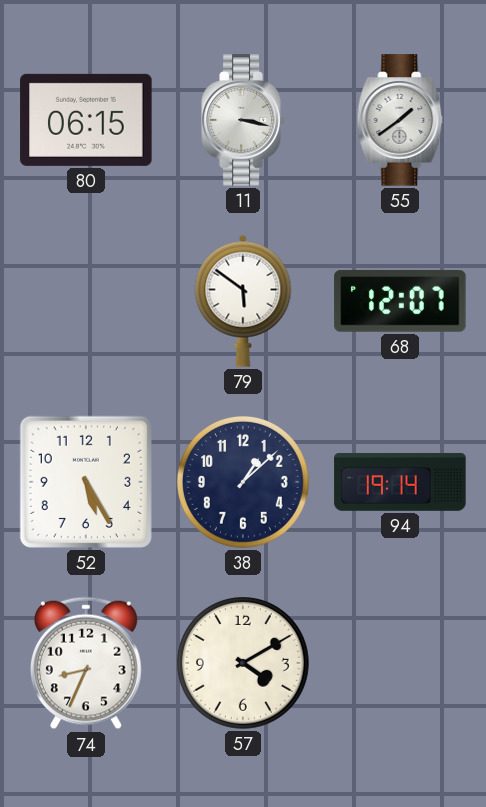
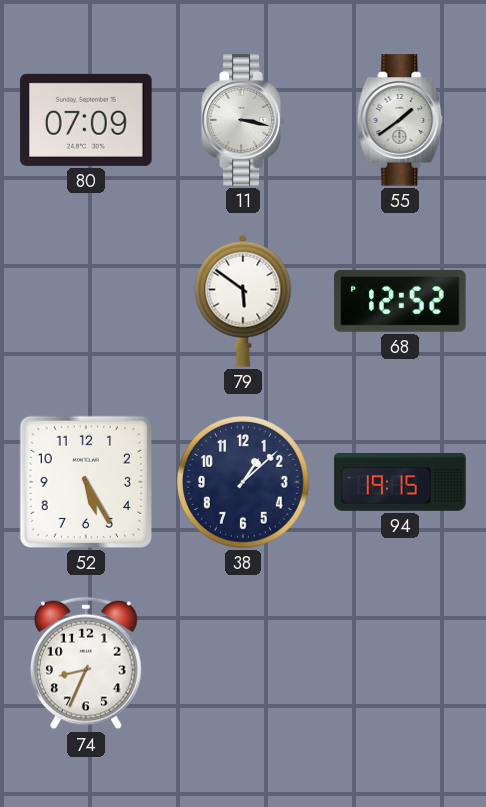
80: 06:15 -> 07:09 (86, 120)
68: 12:07 -> 12:52 (400, 302)
94: 19:14 -> 19:15 (400, 482)
57: 4:10 -> none (244, 664)
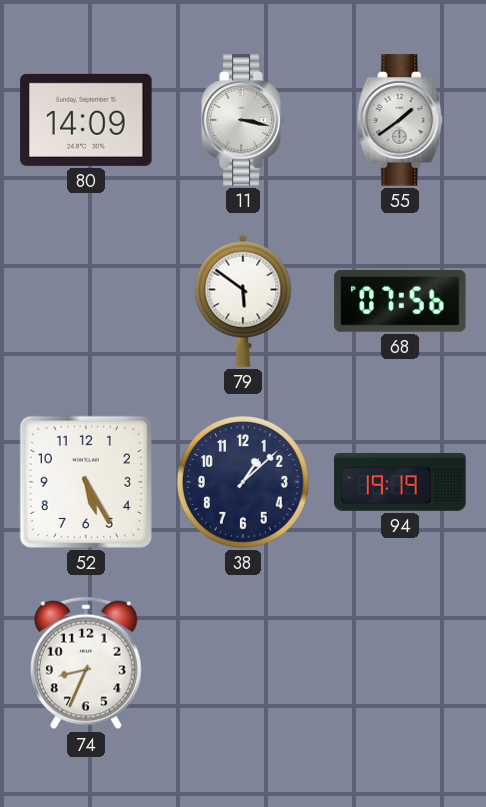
80: 07:09 -> 14:09 (86, 120)
68: 12:52 -> 07:56 (400, 302)
94: 19:15 -> 19:19 (400, 482)
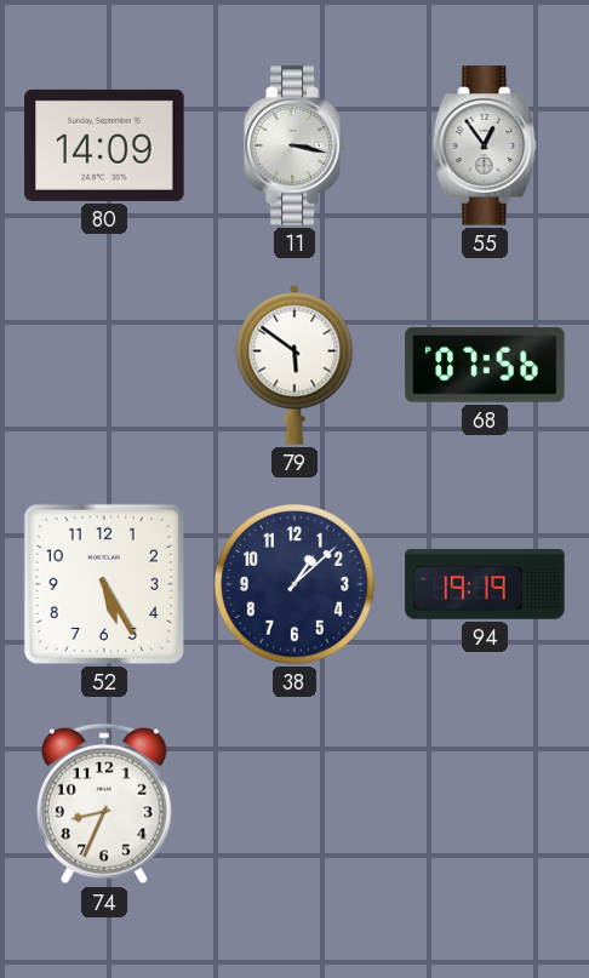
55: 1:39 -> 12:54 (485, 145)
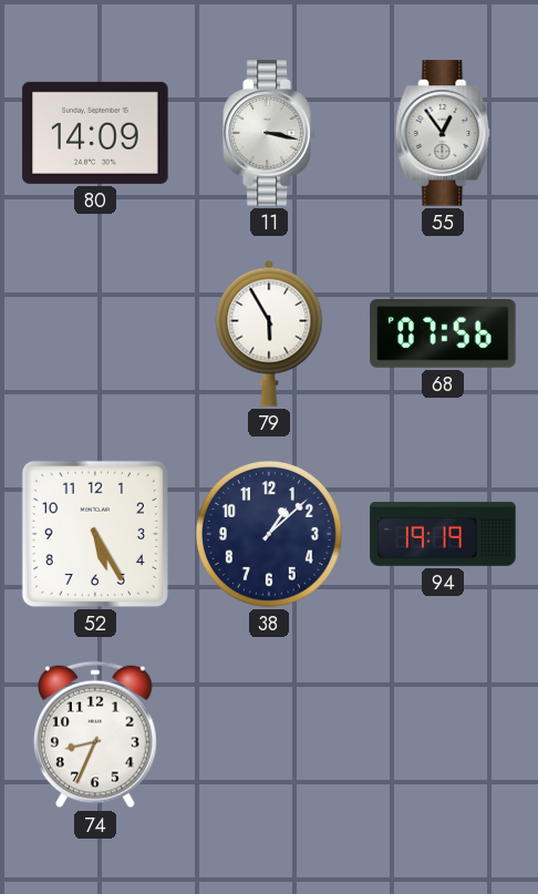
79: 5:51 -> 5:55 (269, 333)
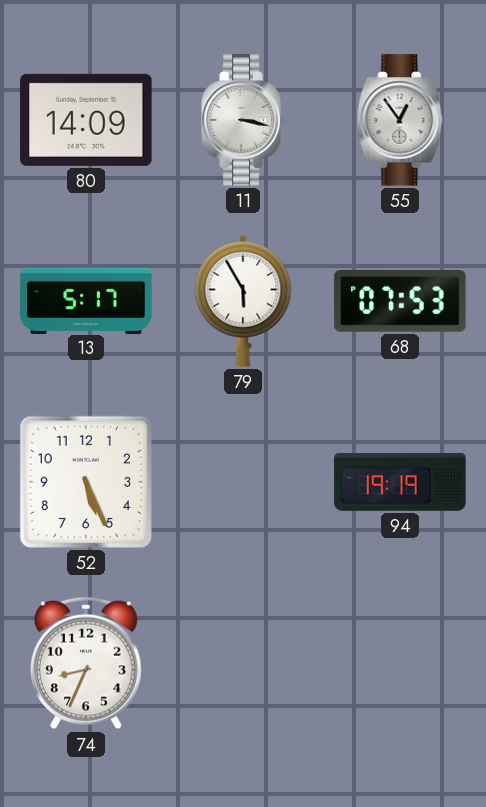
13: none -> 5:17 (86, 300)
68: 07:56 -> 07:53 (400, 302)
52: 5:25 -> 5:26 (86, 482)
38: 1:08 -> none (270, 535)
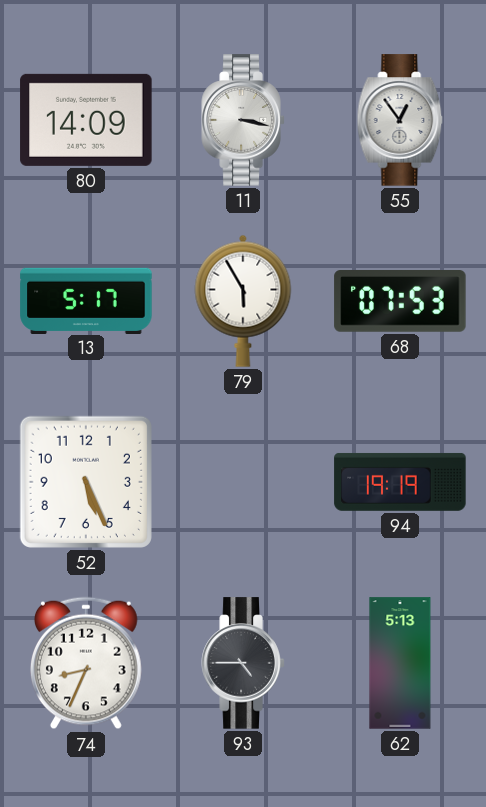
93: none -> 4:45 (243, 663)
62: none -> 5:13 (400, 663)
